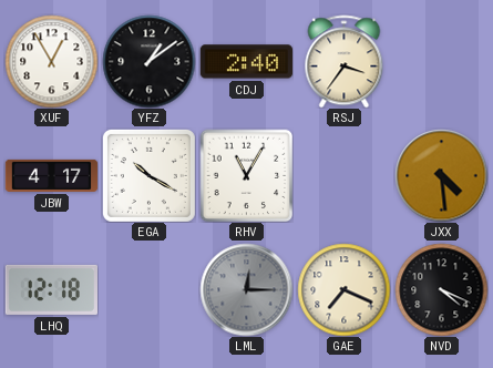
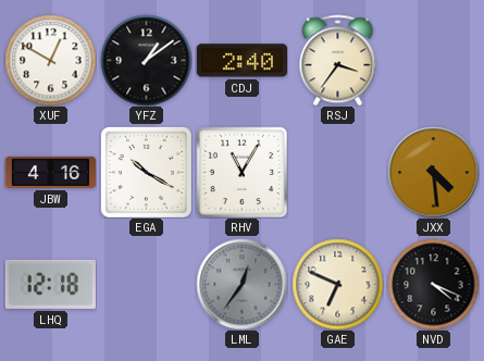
XUF: 12:55 -> 12:50 (50, 60)
JBW: 4:17 -> 4:16 (50, 172)
LML: 12:15 -> 12:36 (241, 284)
GAE: 7:19 -> 6:49 (337, 284)
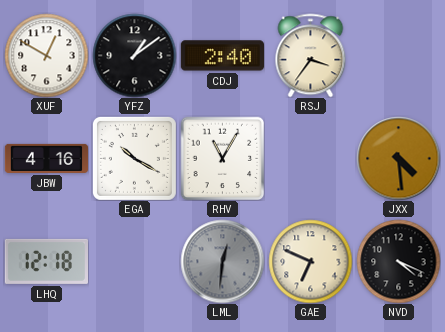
LML: 12:36 -> 12:31 (222, 261)
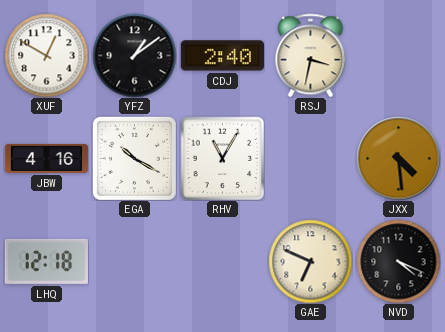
RSJ: 3:36 -> 3:32 (311, 55)
LML: 12:31 -> none (222, 261)
